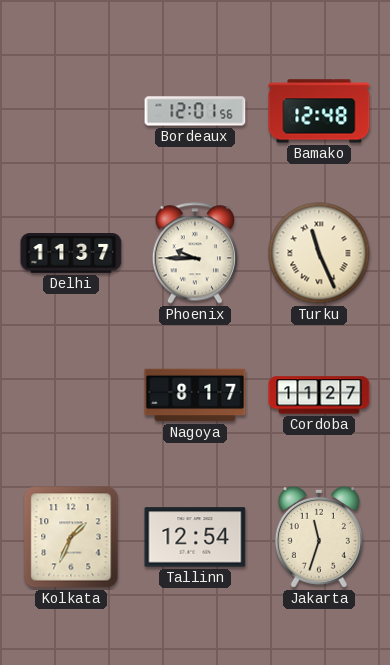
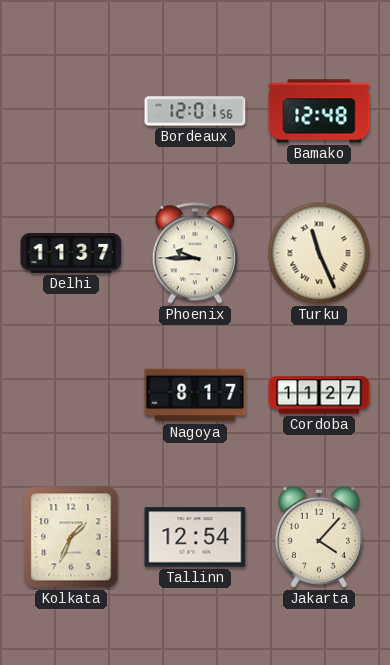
Jakarta: 11:33 -> 4:07 (319, 537)
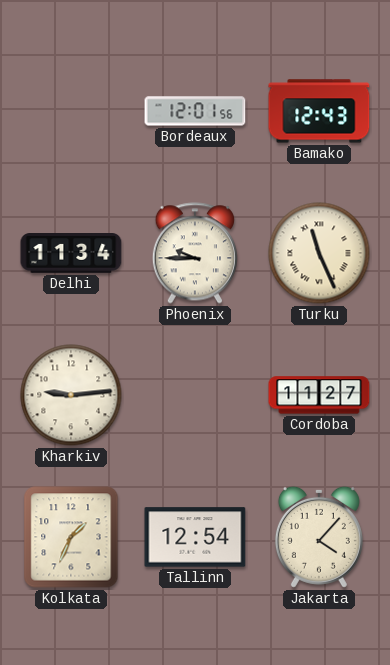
Bamako: 12:48 -> 12:43 (319, 111)
Delhi: 11:37 -> 11:34 (71, 254)
Kharkiv: none -> 9:14 (71, 395)
Nagoya: 8:17 -> none (195, 395)
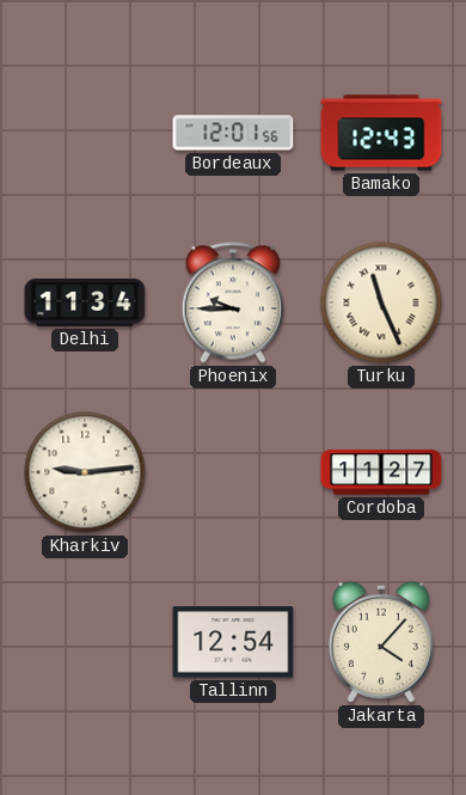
Kolkata: 1:34 -> none (71, 537)
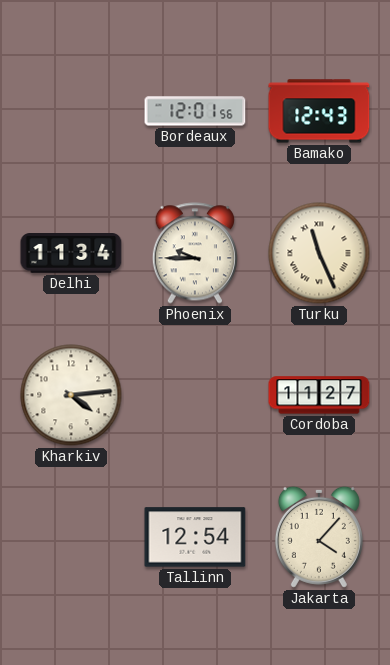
Kharkiv: 9:14 -> 4:14 (71, 395)
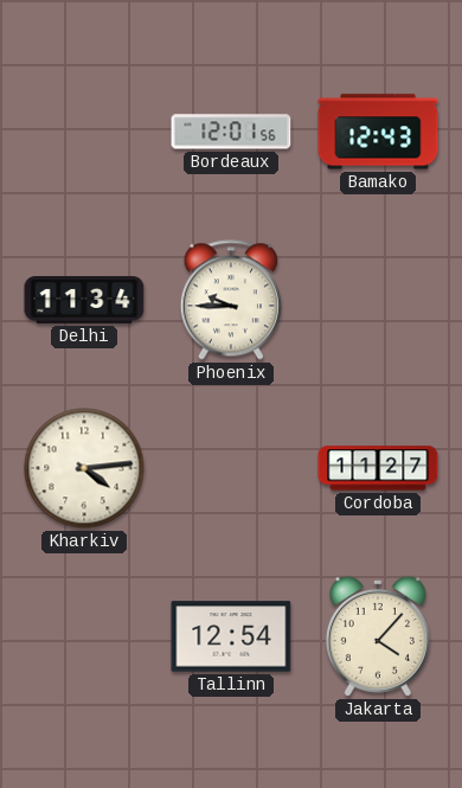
Turku: 11:26 -> none (319, 253)
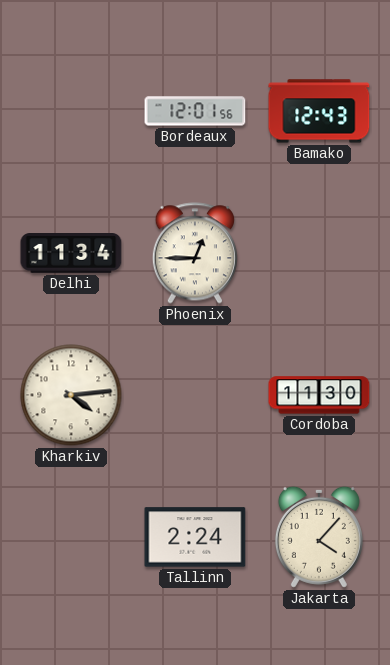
Phoenix: 9:45 -> 12:45 (195, 253)
Cordoba: 11:27 -> 11:30 (319, 395)
Tallinn: 12:54 -> 2:24 (195, 537)
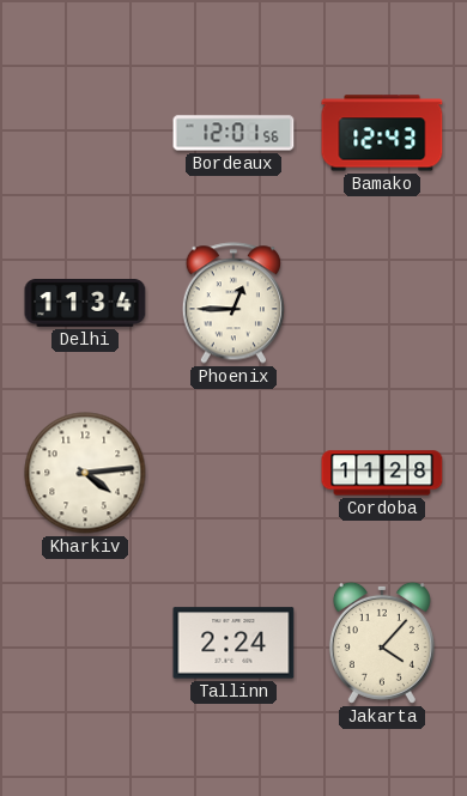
Cordoba: 11:30 -> 11:28 (382, 473)
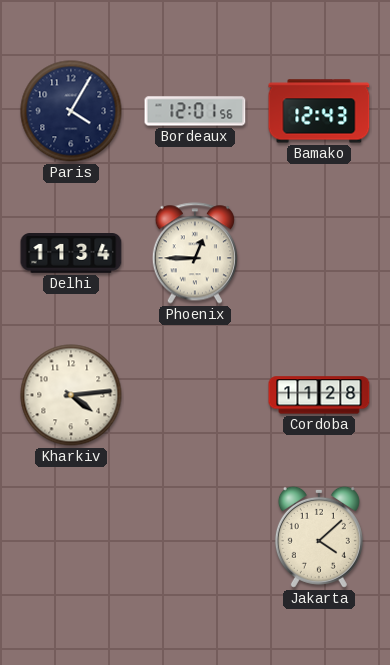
Paris: none -> 4:05 (71, 111)
Tallinn: 2:24 -> none (233, 643)
Jakarta: 4:07 -> 4:08 (319, 537)
